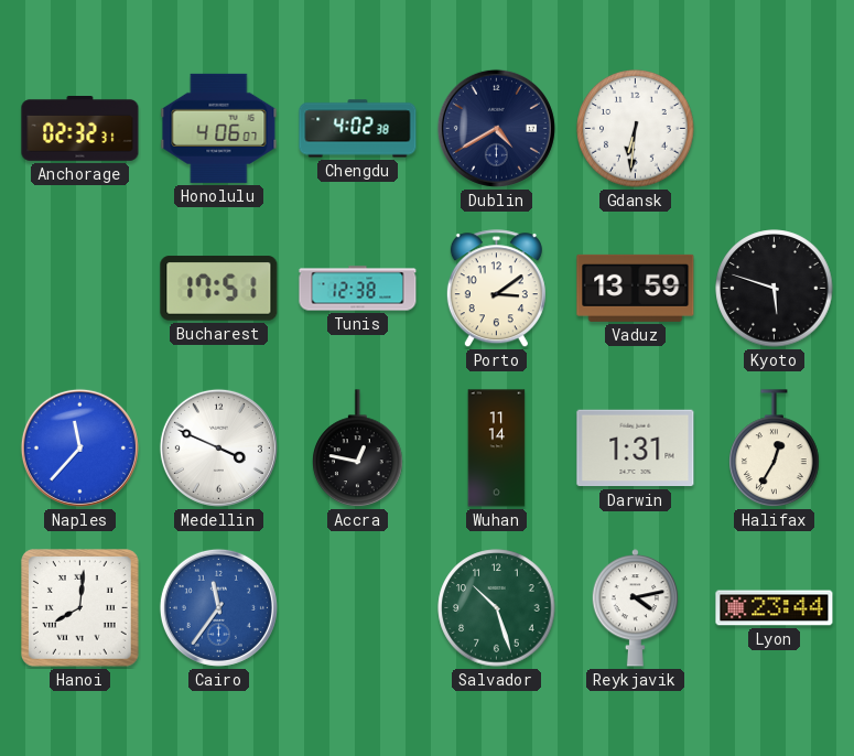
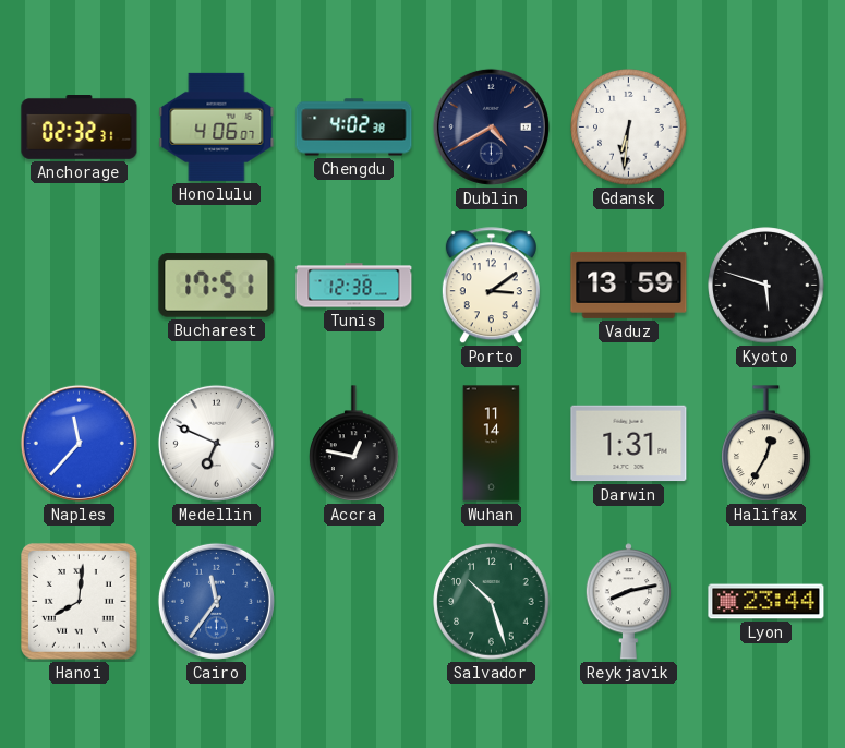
Medellin: 3:49 -> 6:49 (216, 443)
Reykjavik: 4:13 -> 8:13 (628, 602)
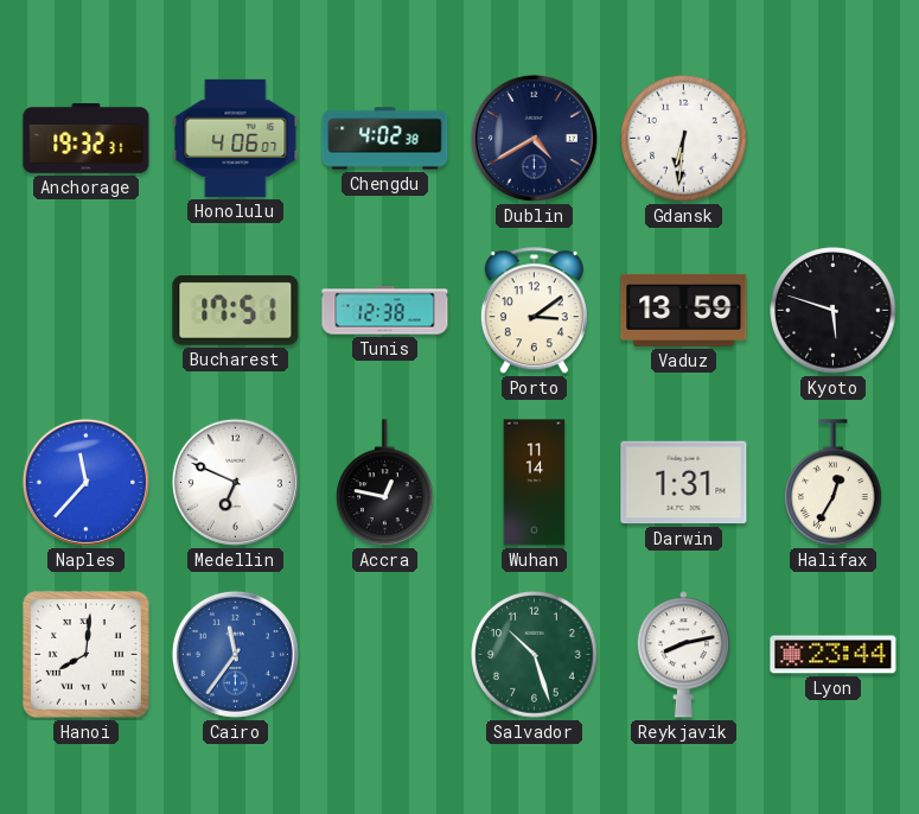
Anchorage: 02:32 -> 19:32 (87, 139)
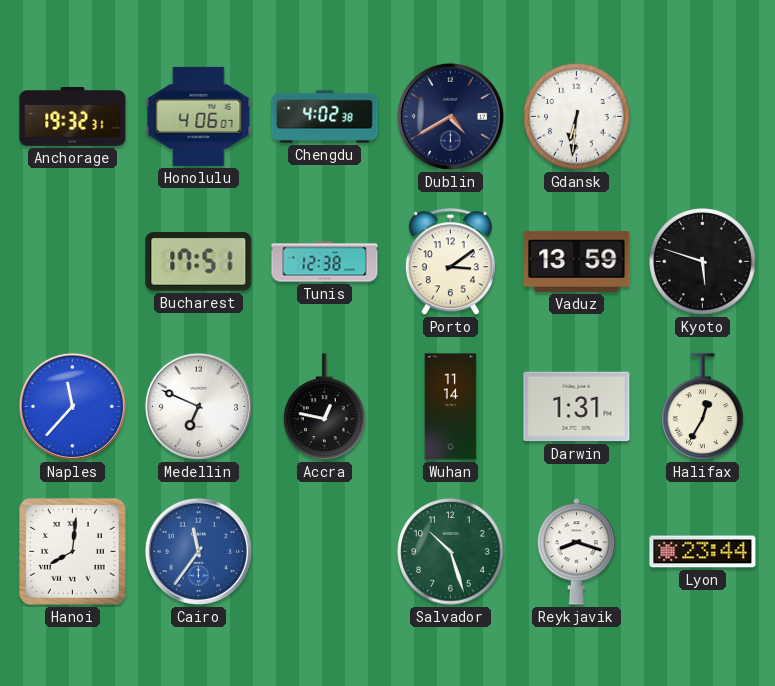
Reykjavik: 8:13 -> 8:18 (576, 552)
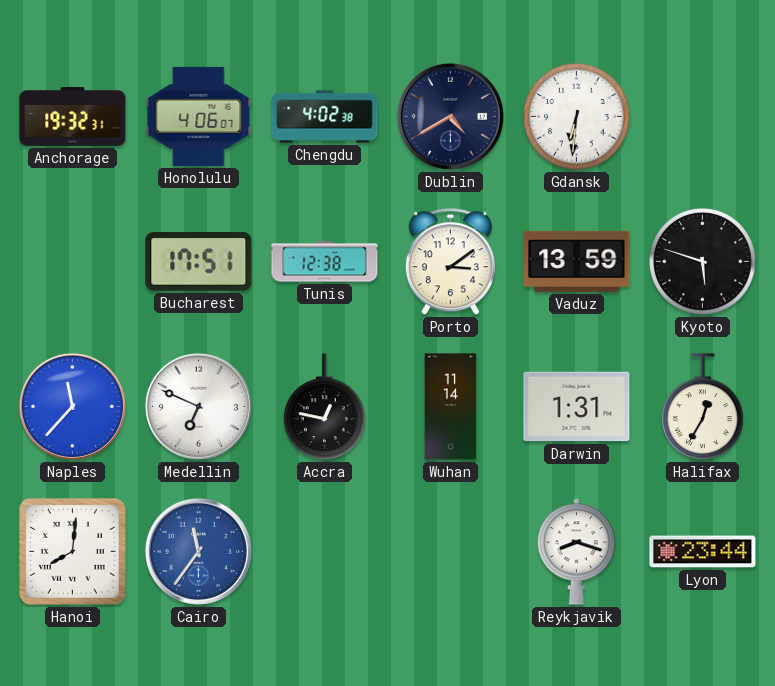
Salvador: 10:27 -> none (451, 552)
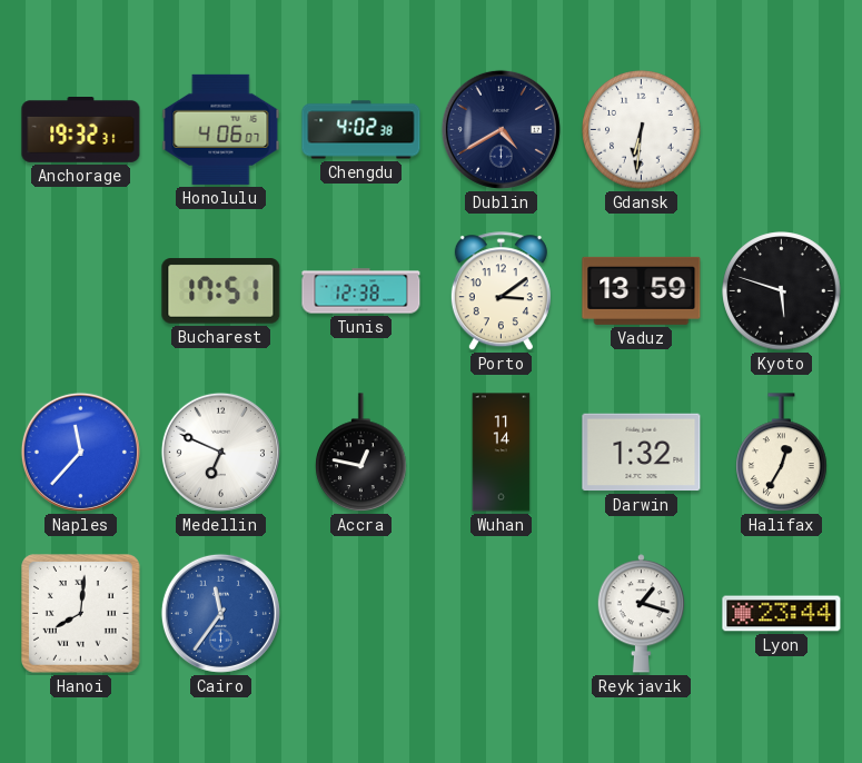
Darwin: 1:31 -> 1:32 (642, 453)
Reykjavik: 8:18 -> 1:18 (641, 614)
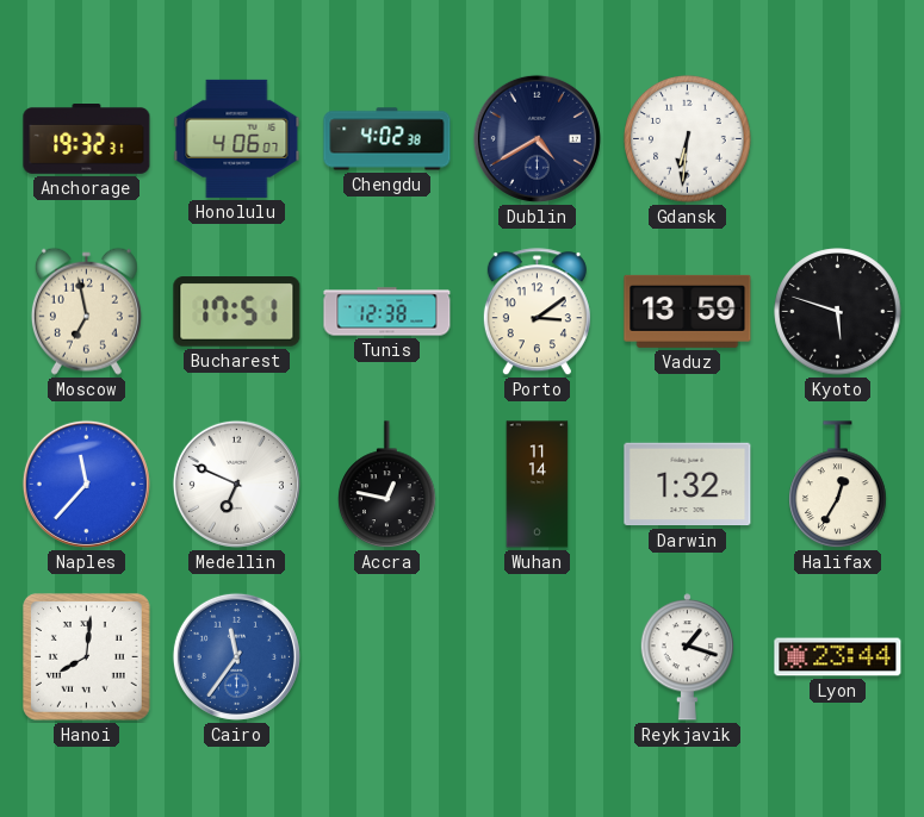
Moscow: none -> 6:58 (86, 311)
